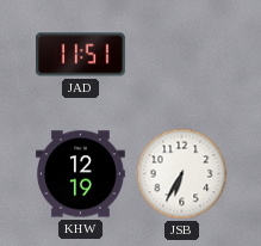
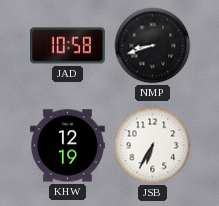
JAD: 11:51 -> 10:58 (67, 46)
NMP: none -> 8:42 (153, 46)
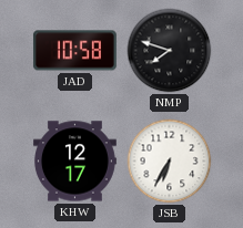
NMP: 8:42 -> 7:48 (170, 51)
KHW: 12:19 -> 12:17 (75, 162)
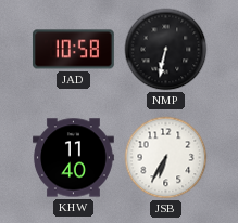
NMP: 7:48 -> 6:32 (166, 50)
KHW: 12:17 -> 11:40 (74, 158)
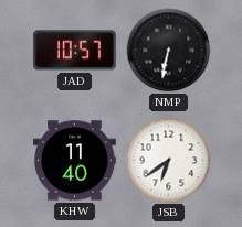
JAD: 10:58 -> 10:57 (74, 51)
JSB: 6:35 -> 6:39 (169, 161)
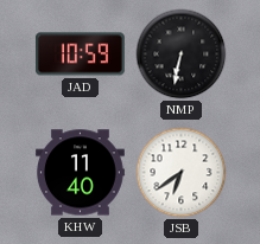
JAD: 10:57 -> 10:59 (80, 54)
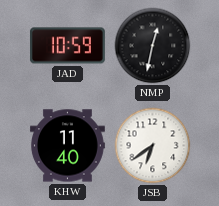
NMP: 6:32 -> 12:32 (153, 46)
